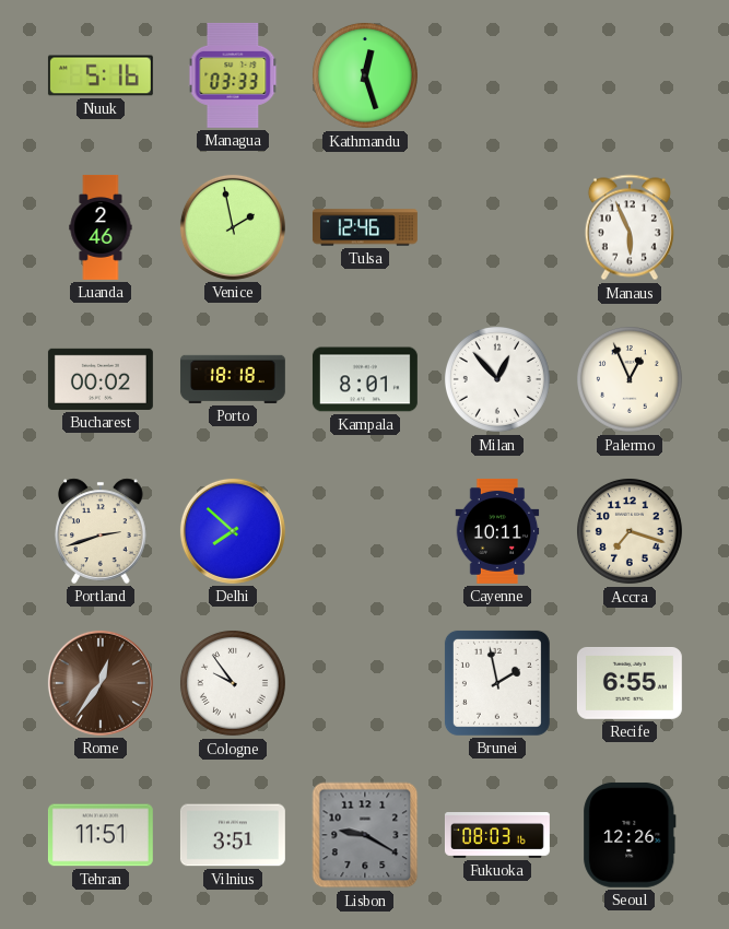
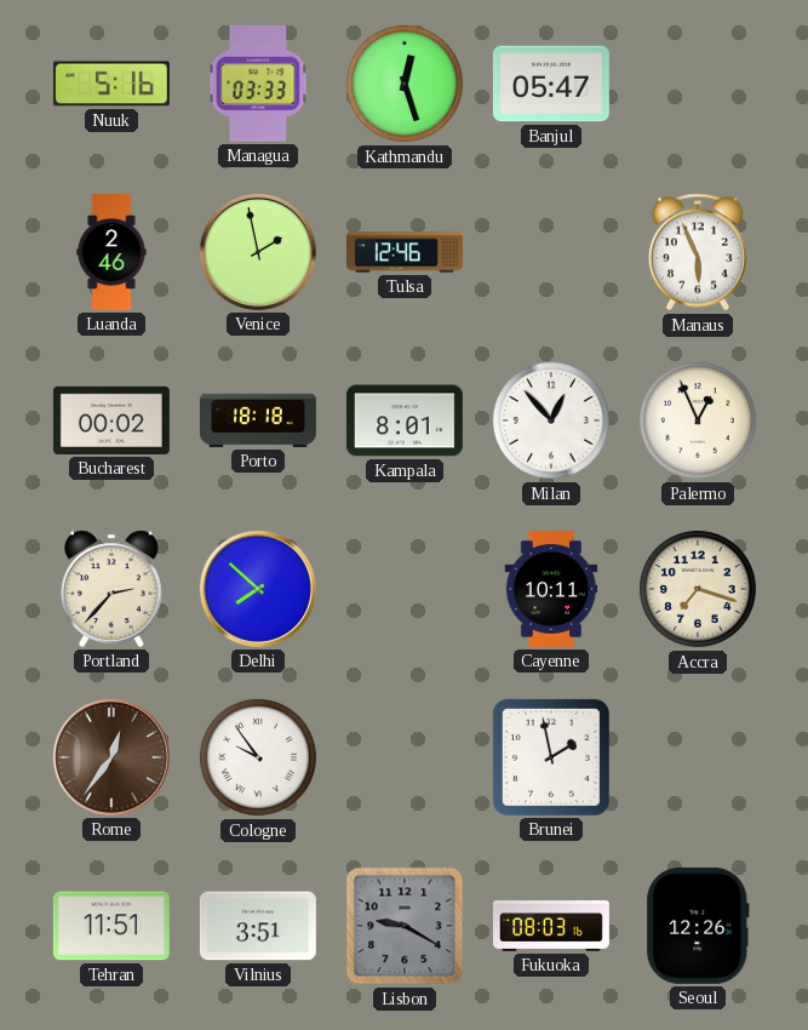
Banjul: none -> 05:47 (551, 84)
Portland: 2:42 -> 2:37 (111, 589)
Recife: 6:55 -> none (630, 683)
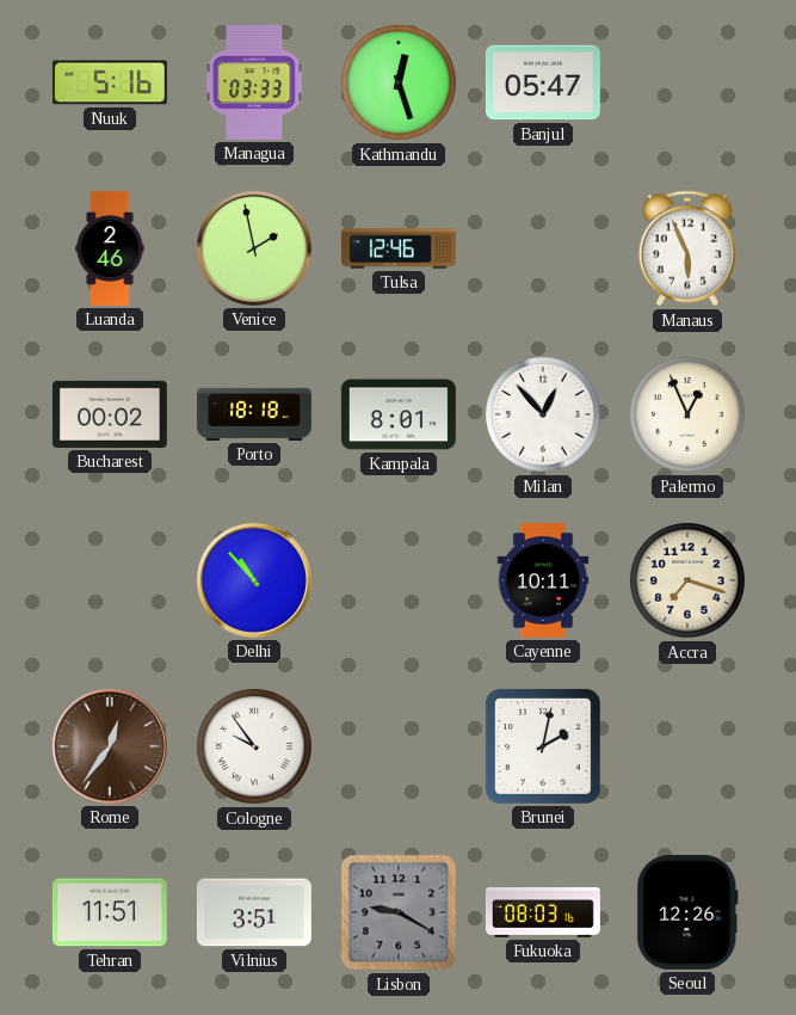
Portland: 2:37 -> none (111, 589)
Delhi: 7:52 -> 10:53 (254, 580)
Brunei: 1:58 -> 2:02 (543, 746)
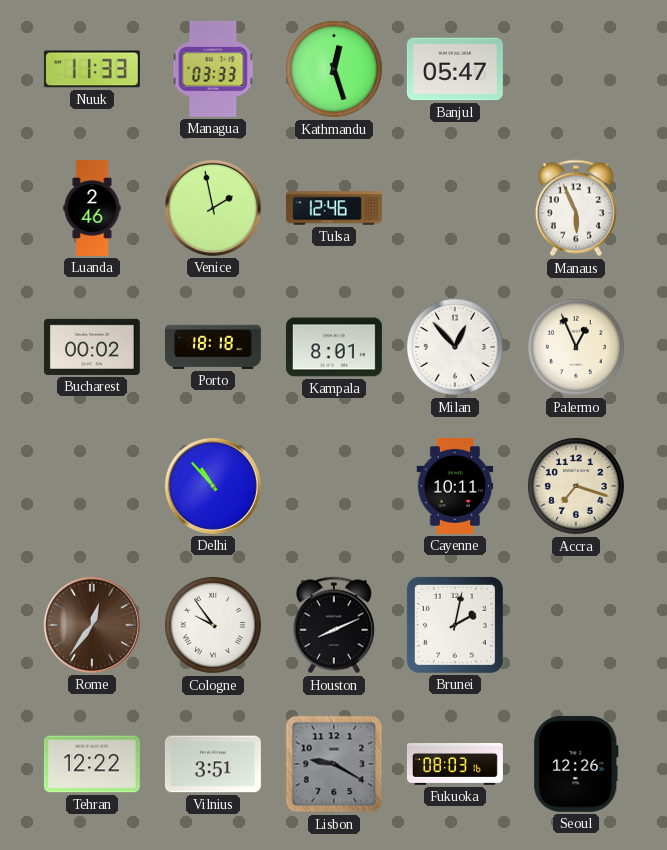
Nuuk: 5:16 -> 11:33 (92, 69)
Houston: none -> 8:11 (334, 625)
Tehran: 11:51 -> 12:22 (92, 764)
